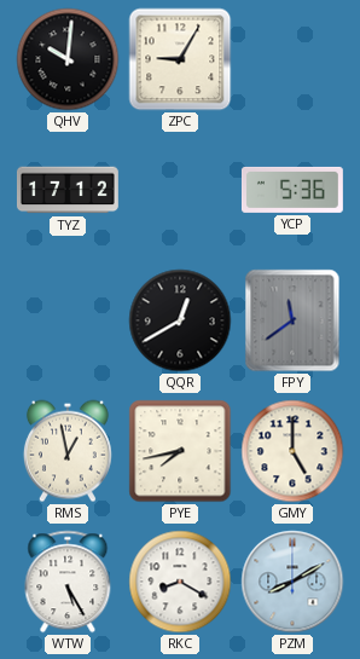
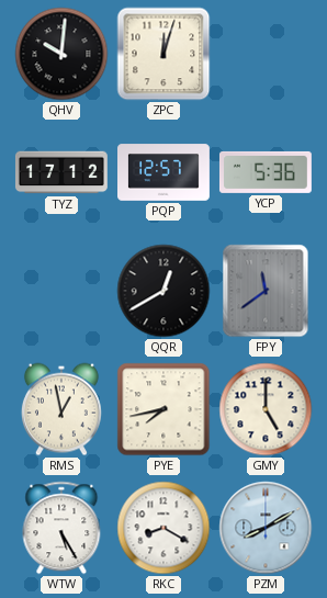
ZPC: 9:05 -> 12:03 (163, 54)
PQP: none -> 12:57 (165, 172)
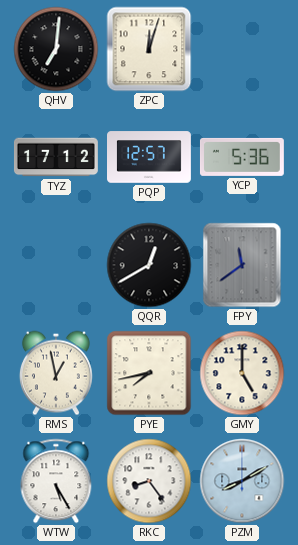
QHV: 10:01 -> 7:01 (56, 49)
RKC: 8:20 -> 8:24 (149, 481)
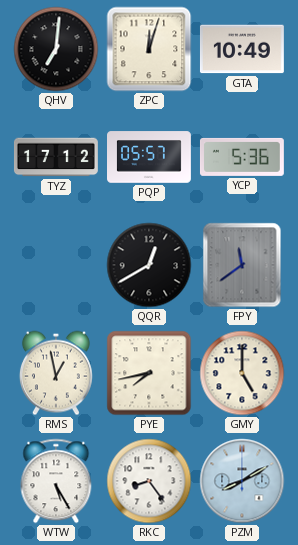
GTA: none -> 10:49 (242, 49)
PQP: 12:57 -> 05:57 (150, 157)
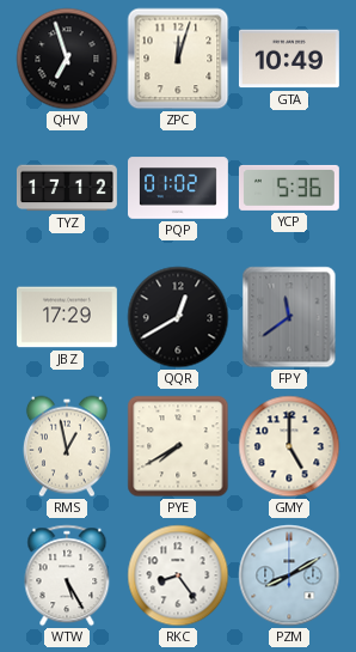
QHV: 7:01 -> 6:57 (67, 59)
PQP: 05:57 -> 01:02 (179, 188)
JBZ: none -> 17:29 (67, 317)
PYE: 7:43 -> 7:40 (178, 446)
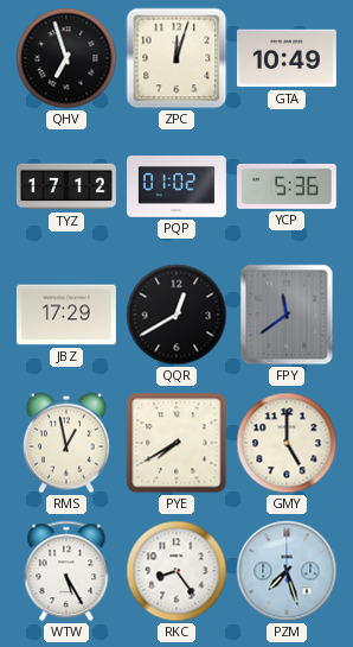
PZM: 8:10 -> 7:27 (287, 571)
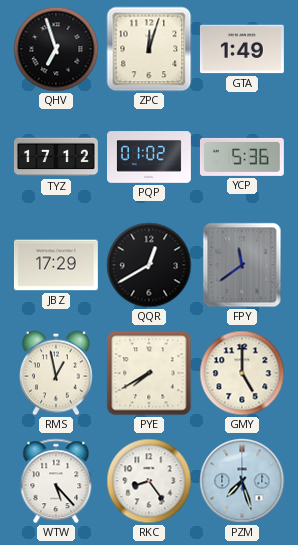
GTA: 10:49 -> 1:49 (242, 49)
WTW: 5:25 -> 5:23 (56, 481)
